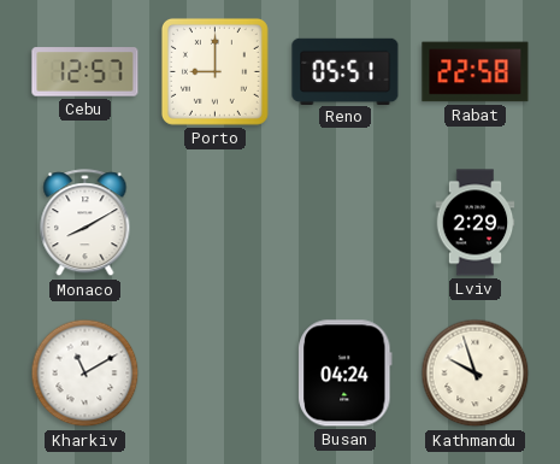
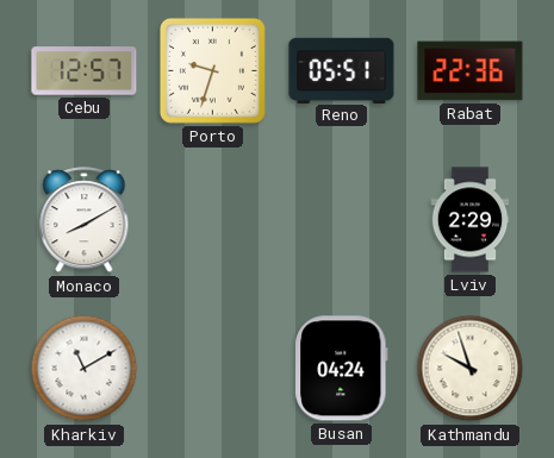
Porto: 9:00 -> 9:33 (212, 70)
Rabat: 22:58 -> 22:36 (471, 71)
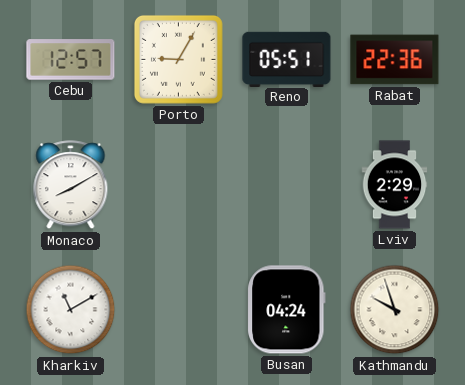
Porto: 9:33 -> 9:05 (178, 59)
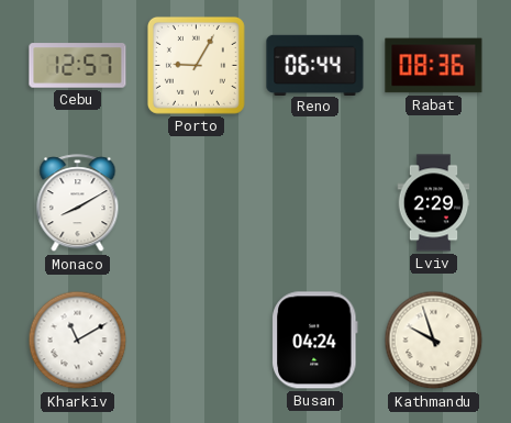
Reno: 05:51 -> 06:44 (315, 65)
Rabat: 22:36 -> 08:36 (434, 66)
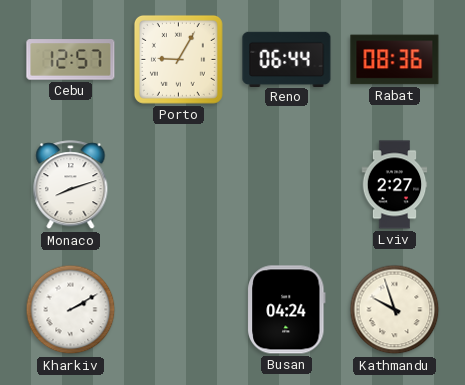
Monaco: 8:10 -> 8:12 (71, 185)
Lviv: 2:29 -> 2:27 (395, 185)
Kharkiv: 11:10 -> 2:10 (71, 310)
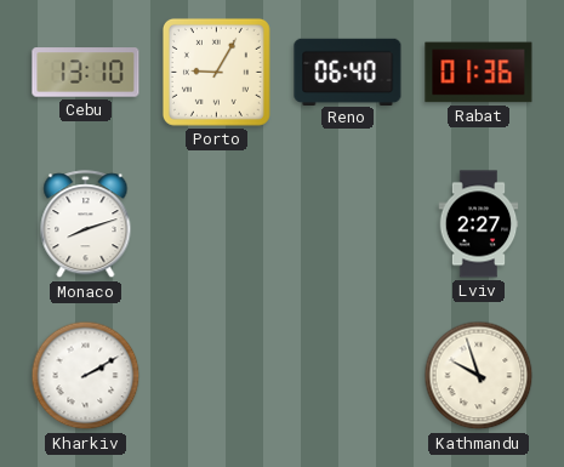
Cebu: 12:57 -> 13:10 (86, 73)
Reno: 06:44 -> 06:40 (348, 72)
Rabat: 08:36 -> 01:36 (479, 73)
Busan: 04:24 -> none (287, 310)
